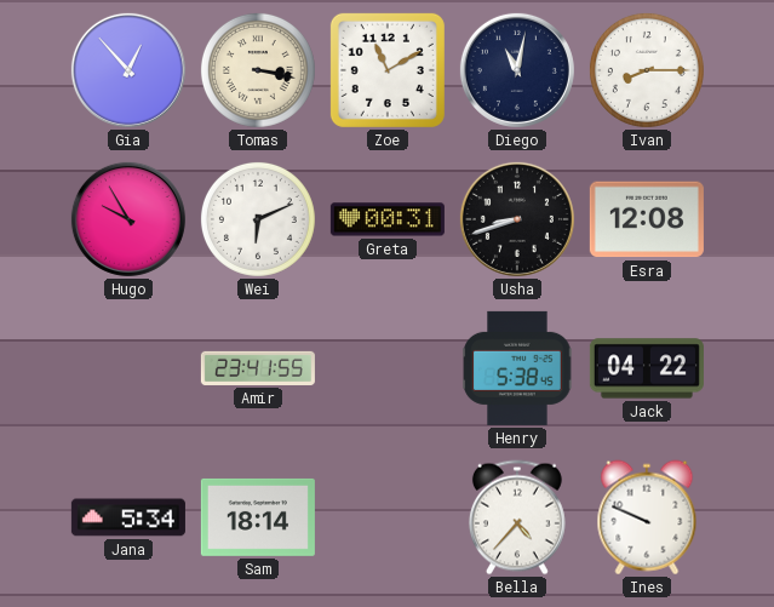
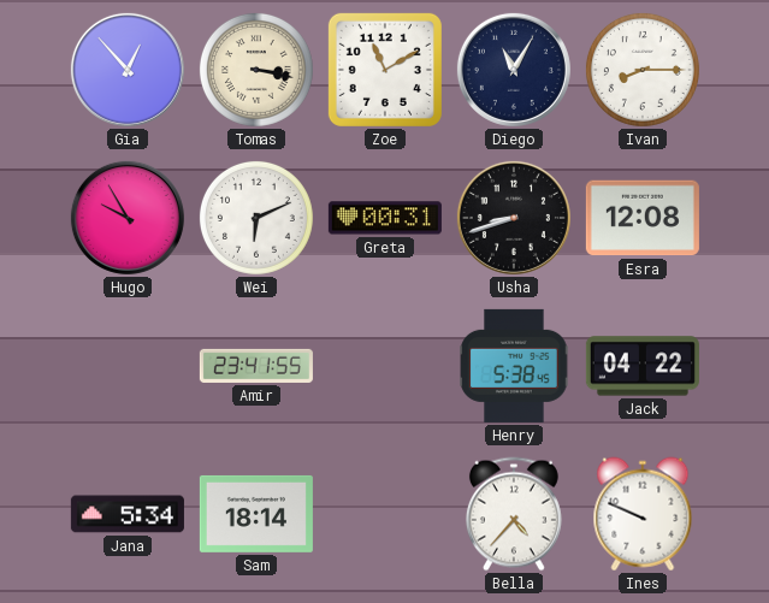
Diego: 11:02 -> 11:05 (514, 70)
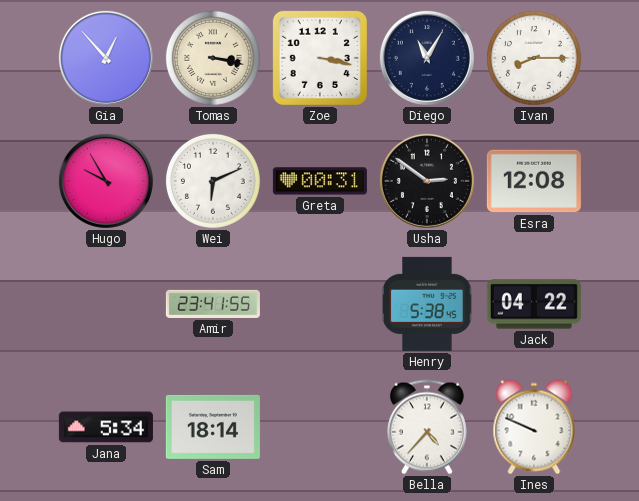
Zoe: 11:10 -> 3:17 (320, 58)
Usha: 8:42 -> 2:51 (427, 181)
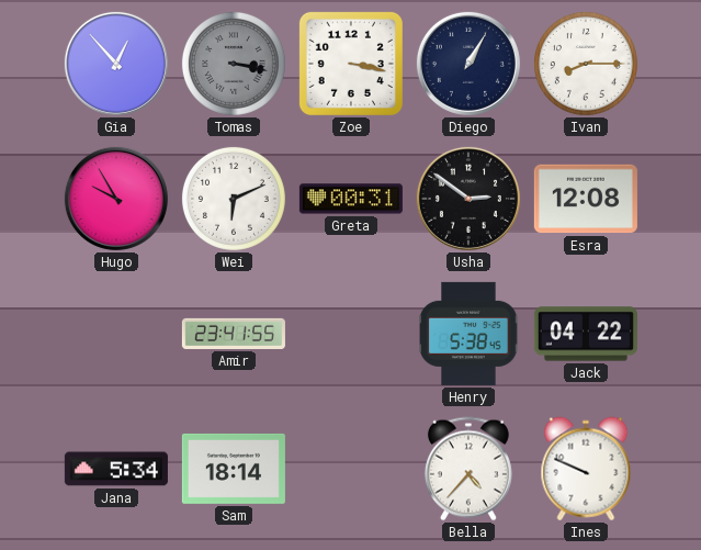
Tomas dial: cream -> grey (234, 64)
Diego: 11:05 -> 1:05 (468, 64)
